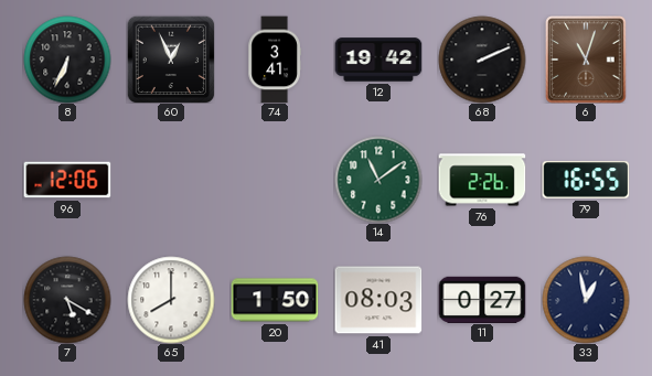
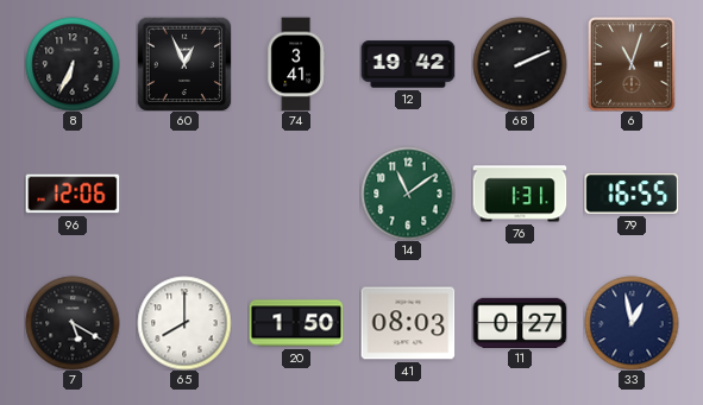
76: 2:26 -> 1:31 (520, 194)
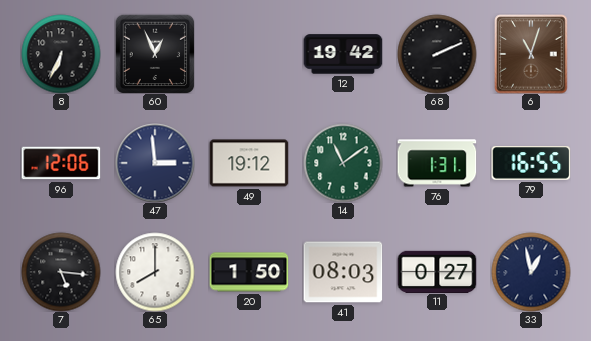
74: 3:41 -> none (296, 64)
47: none -> 2:59 (155, 163)
49: none -> 19:12 (249, 163)
7: 5:20 -> 5:16 (61, 272)
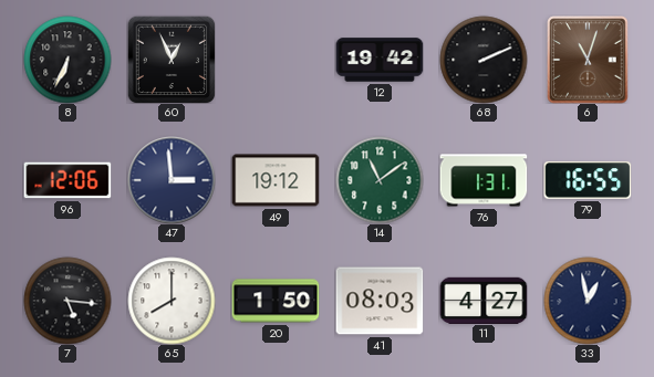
11: 0:27 -> 4:27 (484, 300)
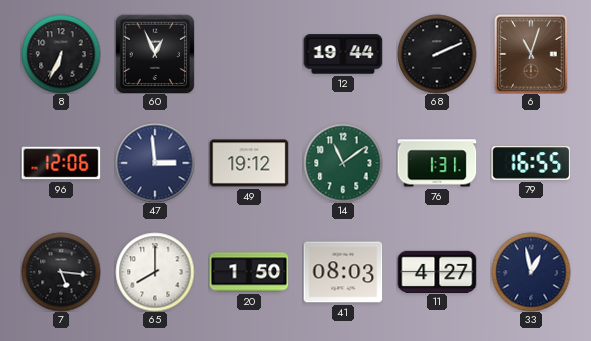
12: 19:42 -> 19:44 (343, 54)
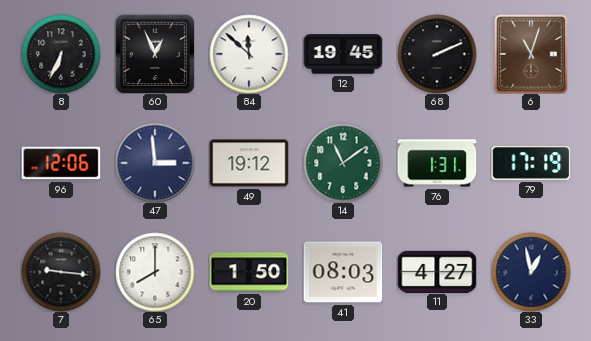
84: none -> 11:52 (249, 54)
12: 19:44 -> 19:45 (343, 54)
79: 16:55 -> 17:19 (531, 163)
7: 5:16 -> 9:16 (61, 272)
